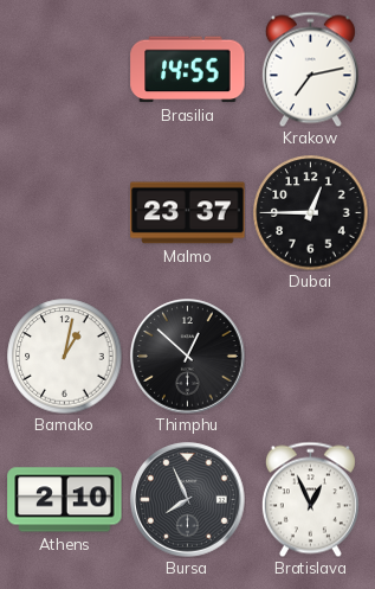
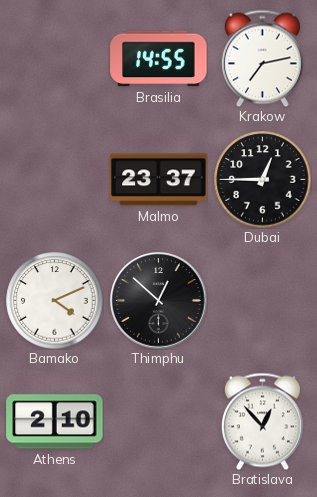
Bamako: 1:02 -> 4:11 (55, 301)
Bursa: 7:56 -> none (188, 500)
Bratislava: 12:56 -> 12:53 (262, 421)
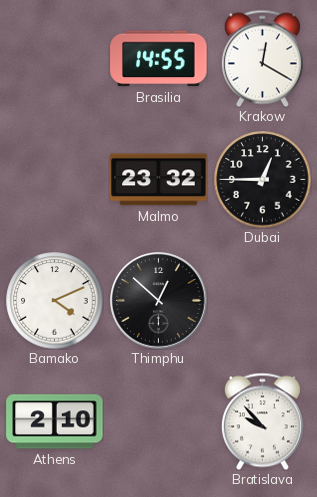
Krakow: 7:13 -> 12:20 (262, 58)
Malmo: 23:37 -> 23:32 (159, 180)
Bratislava: 12:53 -> 9:53 (262, 421)
